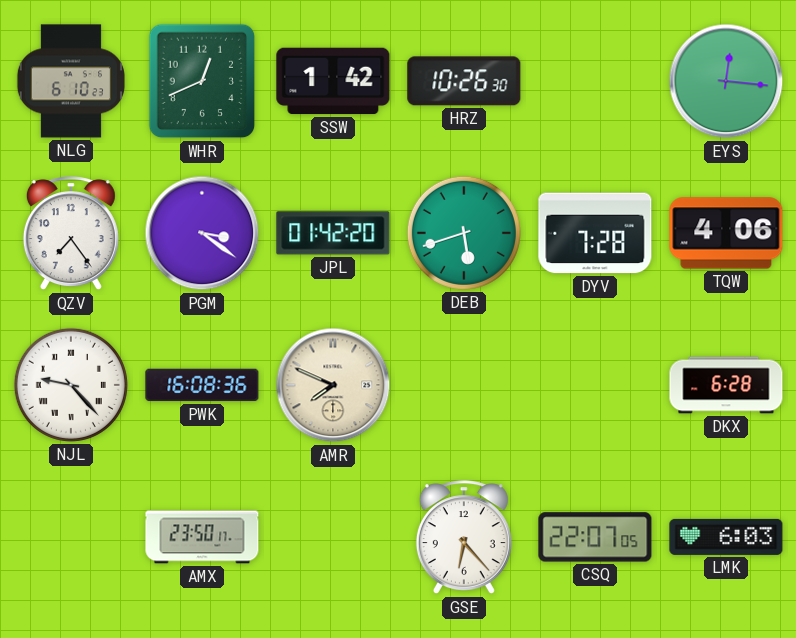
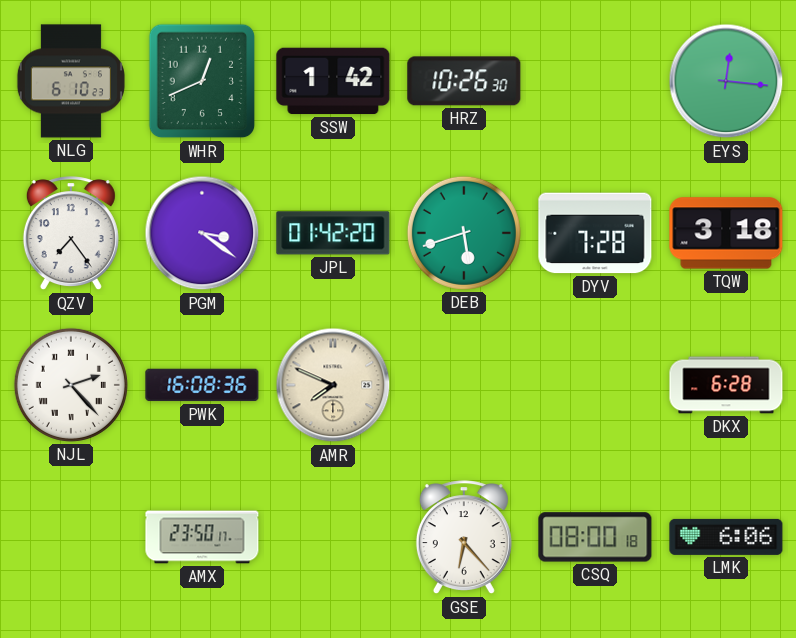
TQW: 4:06 -> 3:18 (726, 233)
NJL: 9:23 -> 2:23 (71, 385)
CSQ: 22:07 -> 08:00 (595, 537)
LMK: 6:03 -> 6:06 (726, 537)
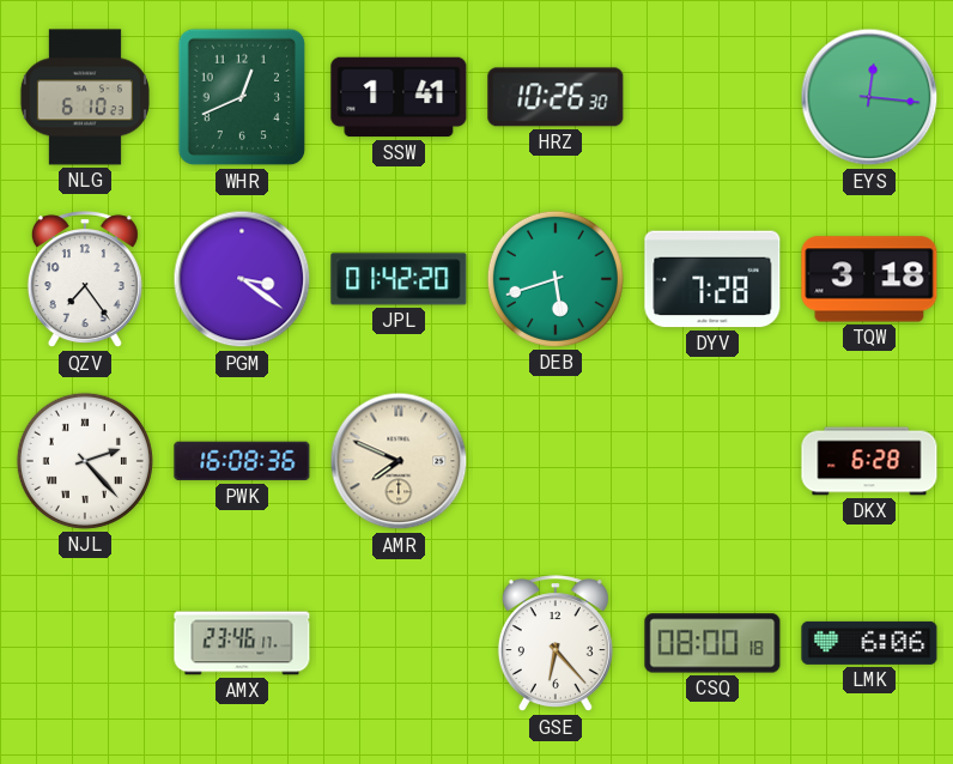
SSW: 1:42 -> 1:41 (399, 97)
AMX: 23:50 -> 23:46 (242, 643)
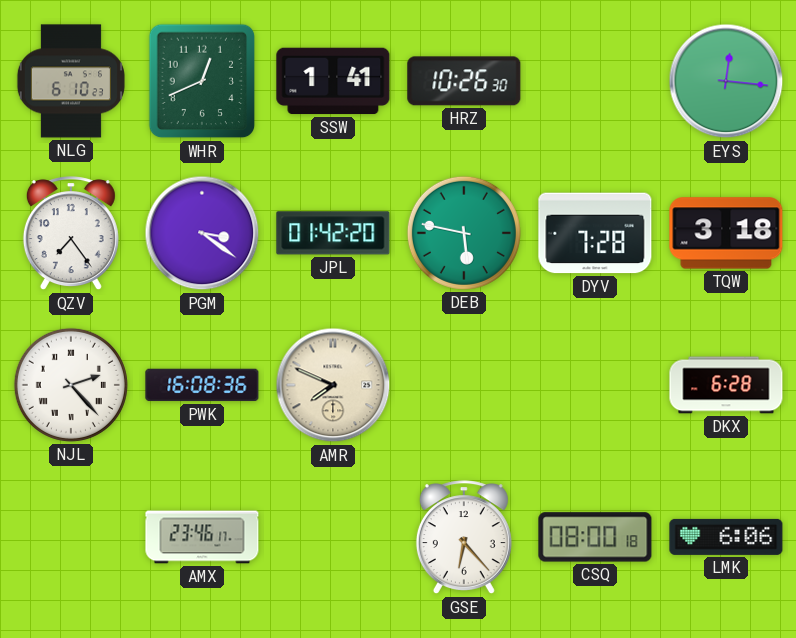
DEB: 5:42 -> 5:47 (464, 233)
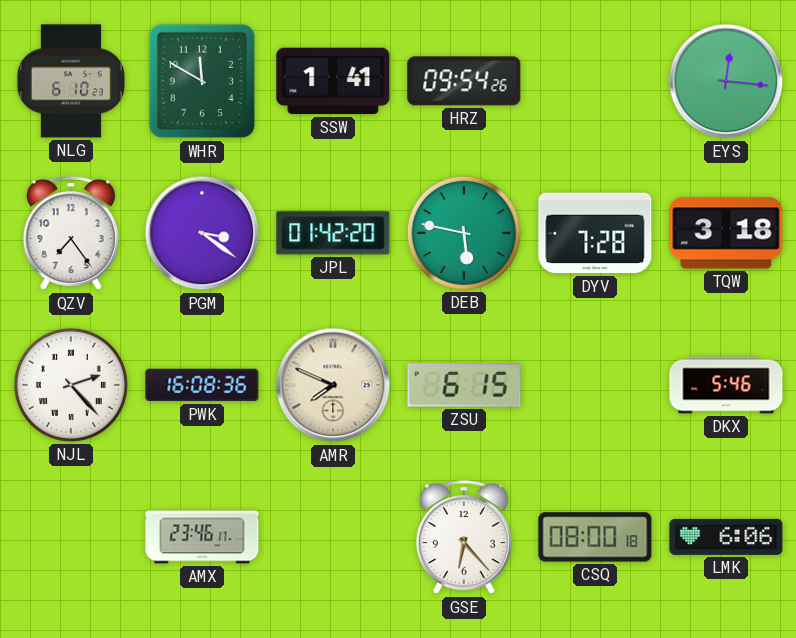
WHR: 12:41 -> 11:50 (202, 81)
HRZ: 10:26 -> 09:54 (464, 81)
ZSU: none -> 6:15 (464, 385)
DKX: 6:28 -> 5:46 (726, 385)
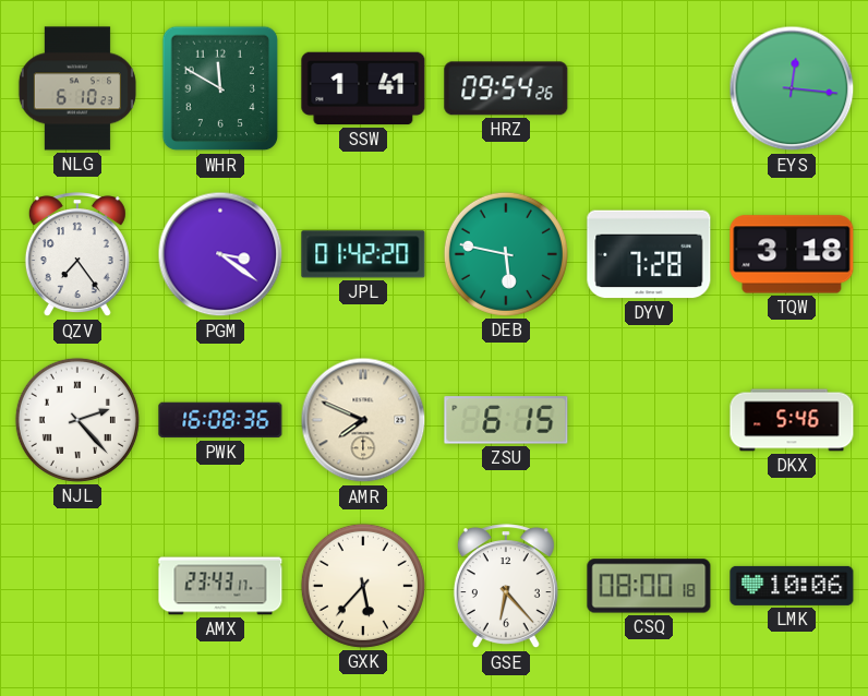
AMX: 23:46 -> 23:43 (220, 586)
GXK: none -> 5:37 (363, 586)
LMK: 6:06 -> 10:06 (792, 586)
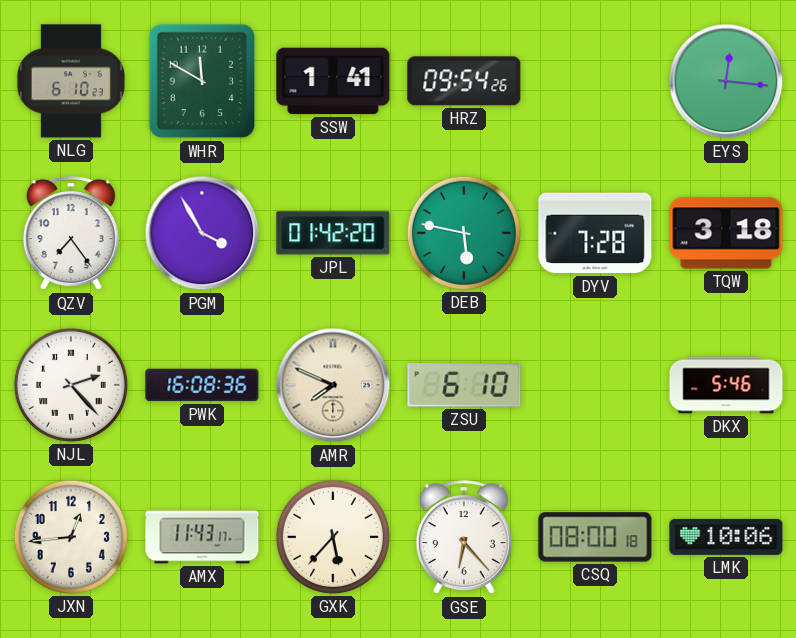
PGM: 3:21 -> 3:55 (202, 233)
ZSU: 6:15 -> 6:10 (464, 385)
JXN: none -> 12:44 (71, 537)
AMX: 23:43 -> 11:43 (202, 537)
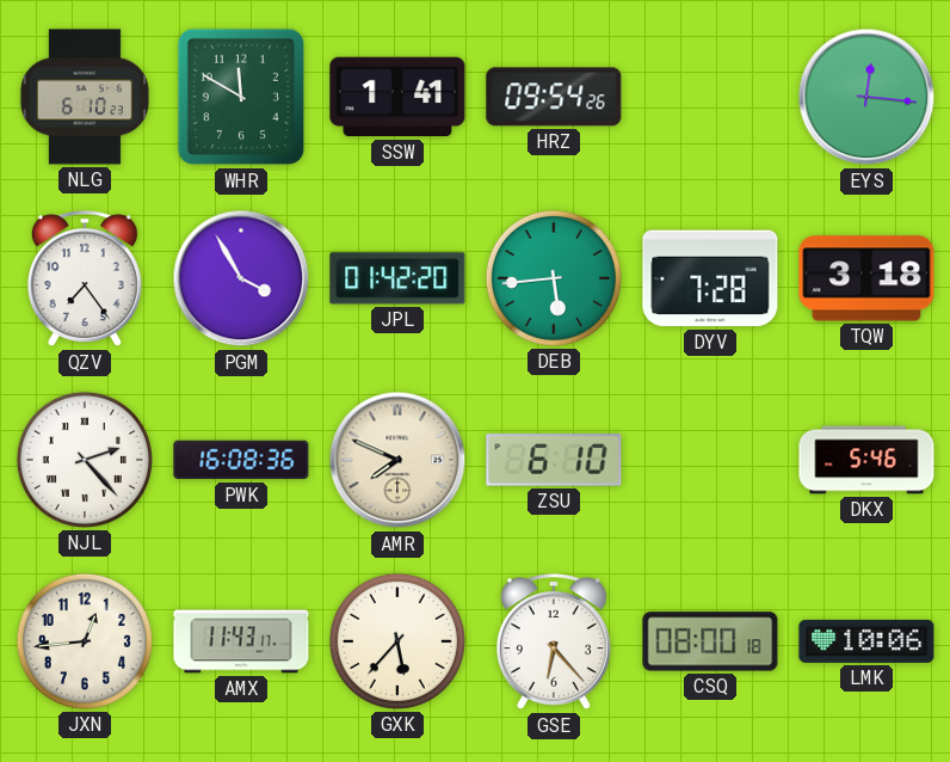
DEB: 5:47 -> 5:44 (554, 278)
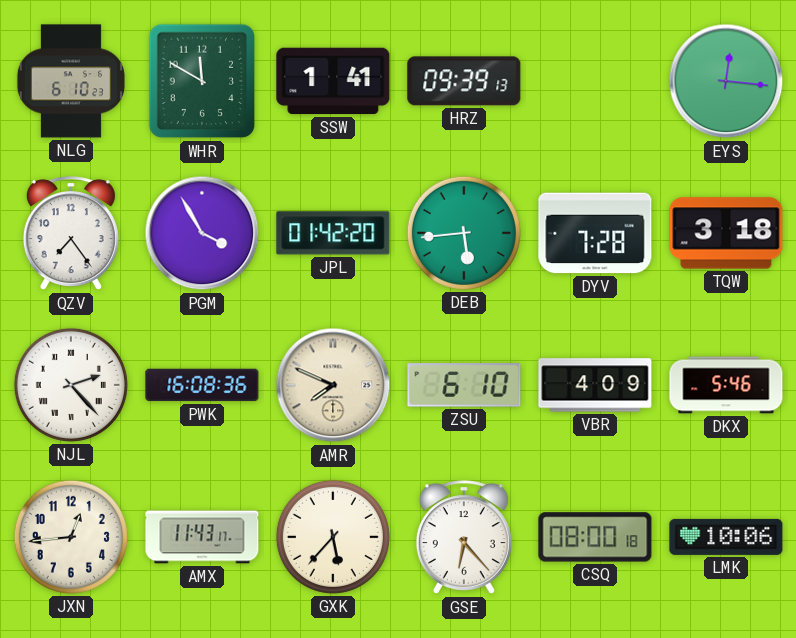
HRZ: 09:54 -> 09:39 (464, 81)
VBR: none -> 4:09 (595, 385)
